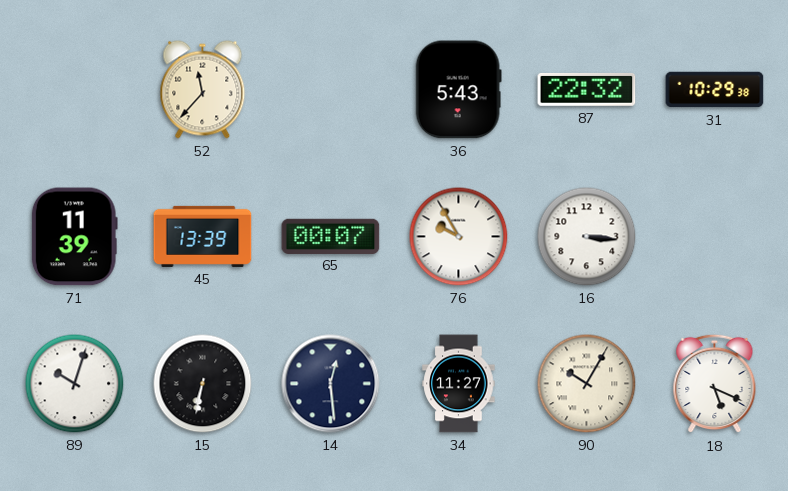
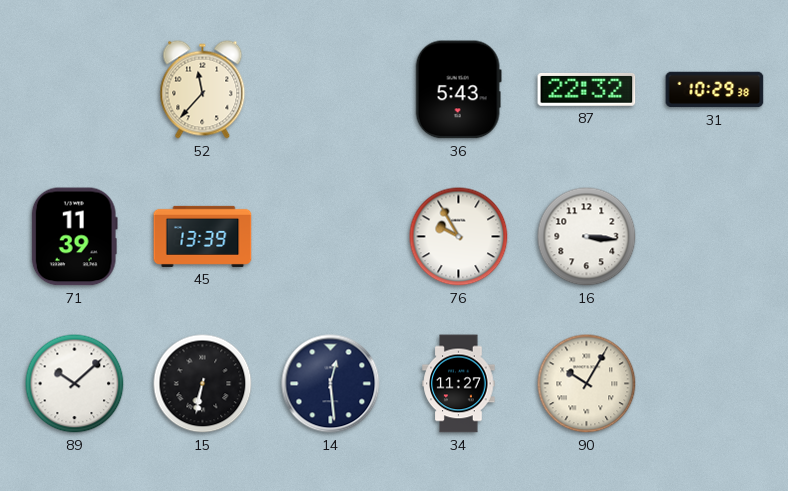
65: 00:07 -> none (331, 236)
89: 10:03 -> 10:08 (75, 384)
18: 5:19 -> none (715, 384)
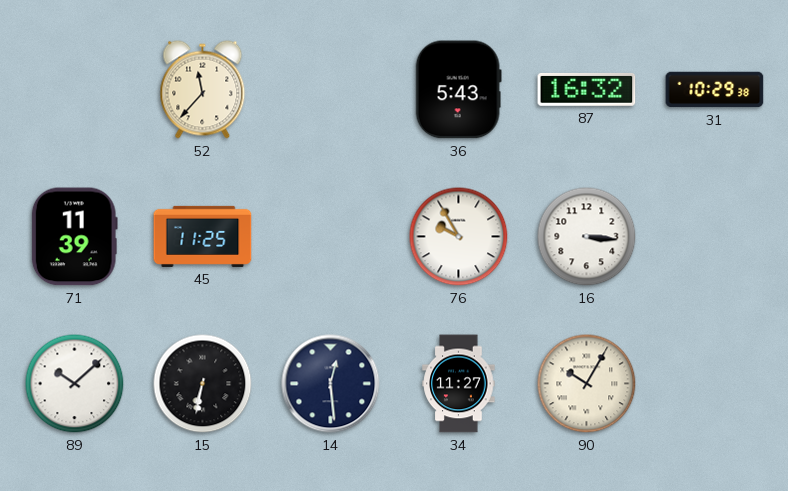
87: 22:32 -> 16:32 (587, 89)
45: 13:39 -> 11:25 (203, 236)
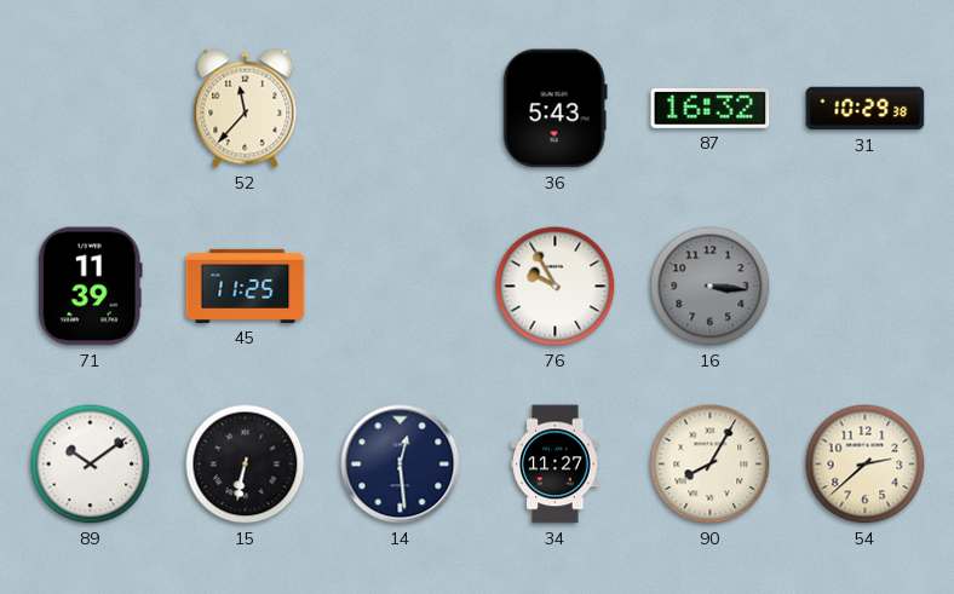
16 dial: white -> grey (711, 287)
89: 10:08 -> 10:09 (91, 465)
90: 10:05 -> 8:05 (711, 465)
54: none -> 2:38 (866, 465)
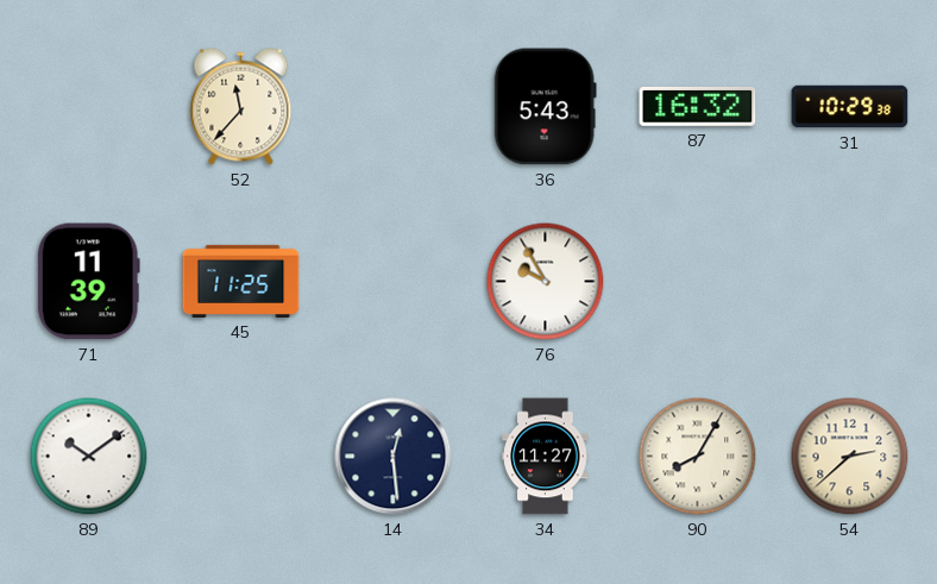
16: 3:16 -> none (711, 287)
15: 6:32 -> none (246, 465)
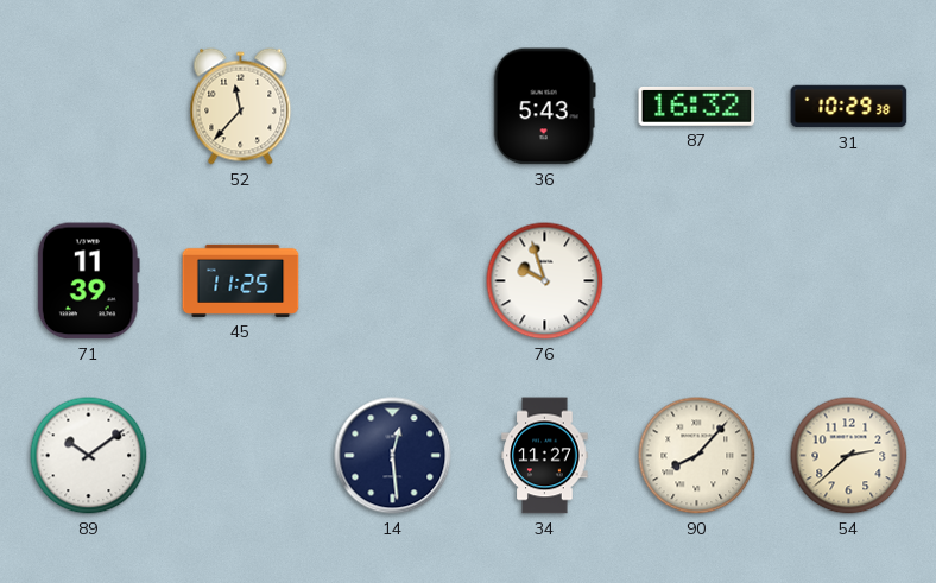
76: 9:55 -> 9:57 (545, 281)
90: 8:05 -> 8:07 (697, 456)
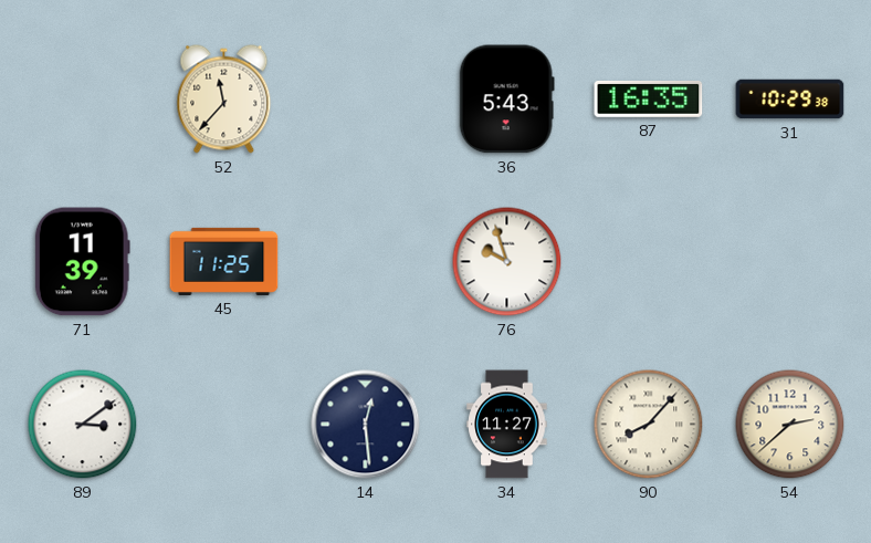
87: 16:32 -> 16:35 (649, 98)
89: 10:09 -> 3:09 (83, 425)
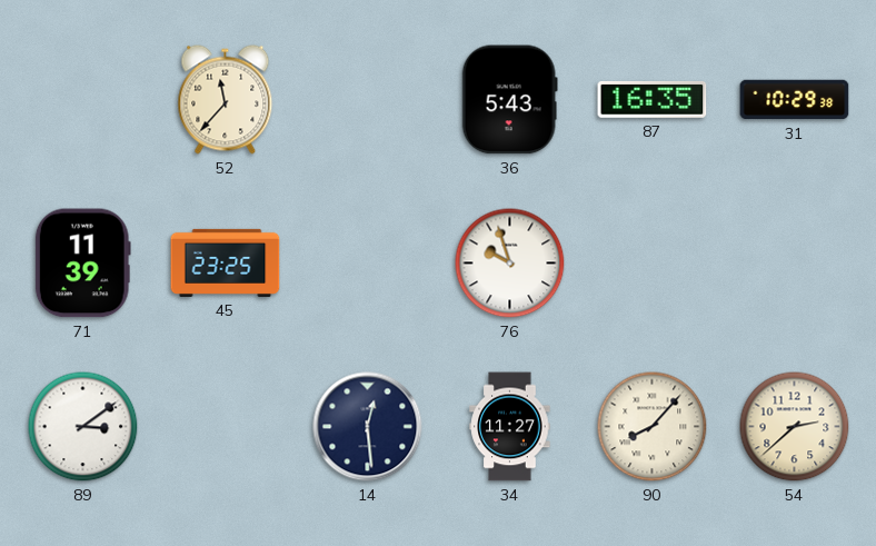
45: 11:25 -> 23:25 (226, 262)
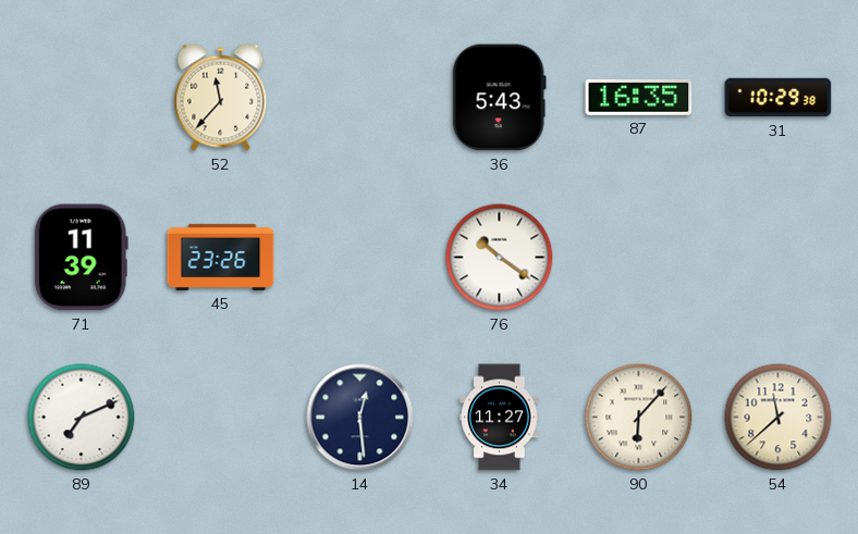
45: 23:25 -> 23:26 (221, 257)
76: 9:57 -> 10:21 (500, 258)
89: 3:09 -> 7:11 (82, 418)
90: 8:07 -> 6:07 (639, 418)
54: 2:38 -> 11:38 (779, 418)
